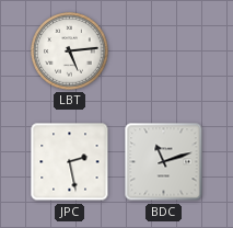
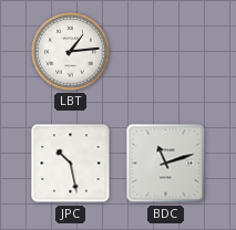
LBT: 5:14 -> 1:14 (71, 52)
JPC: 2:28 -> 10:28 (71, 164)
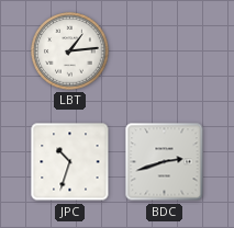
JPC: 10:28 -> 10:33 (70, 162)
BDC: 11:12 -> 2:42 (165, 162)
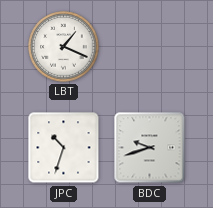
LBT: 1:14 -> 1:19 (64, 47)
BDC: 2:42 -> 9:42 (150, 148)
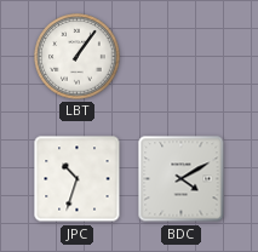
LBT: 1:19 -> 1:06 (78, 57)
BDC: 9:42 -> 4:10 (182, 179)
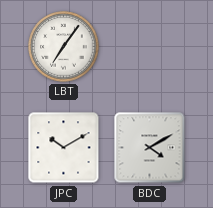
LBT: 1:06 -> 7:06 (64, 47)
JPC: 10:33 -> 10:10 (64, 148)
